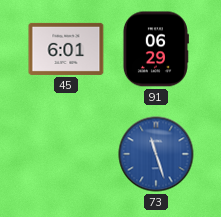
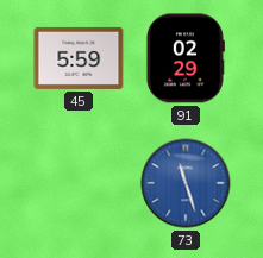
45: 6:01 -> 5:59 (79, 58)
91: 06:29 -> 02:29 (184, 58)
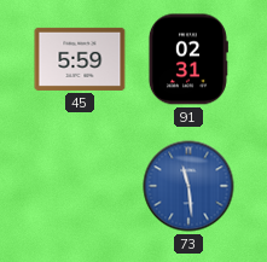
91: 02:29 -> 02:31 (187, 59)
73: 11:27 -> 11:29 (188, 186)
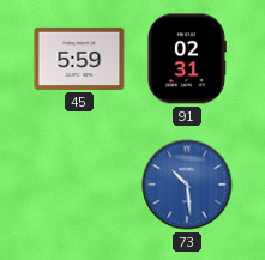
73: 11:29 -> 10:29 (187, 185)
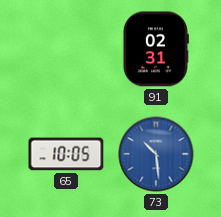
45: 5:59 -> none (79, 59)
65: none -> 10:05 (66, 154)
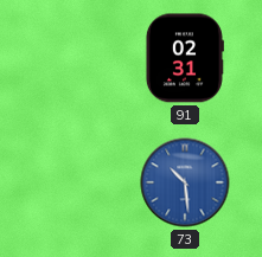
65: 10:05 -> none (66, 154)
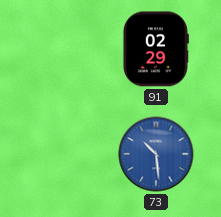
91: 02:31 -> 02:29 (155, 49)
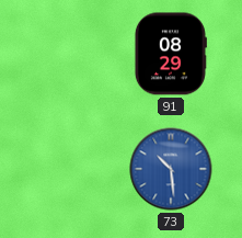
91: 02:29 -> 08:29 (170, 54)
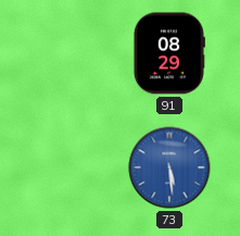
73: 10:29 -> 5:29 (169, 167)
